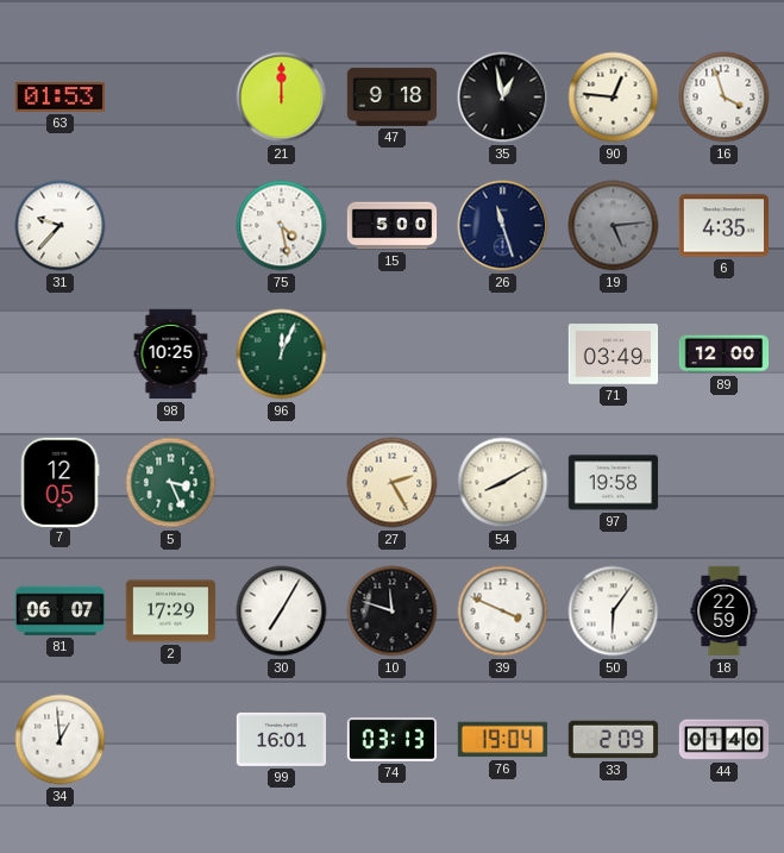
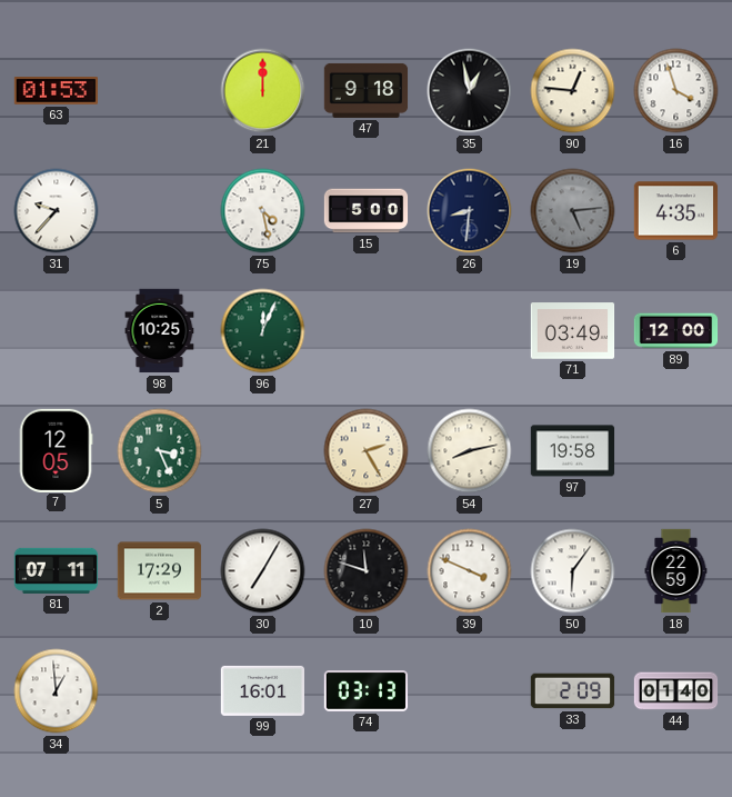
26: 11:27 -> 8:31 (470, 211)
54: 8:10 -> 8:13 (470, 451)
81: 06:07 -> 07:11 (57, 570)
76: 19:04 -> none (502, 740)
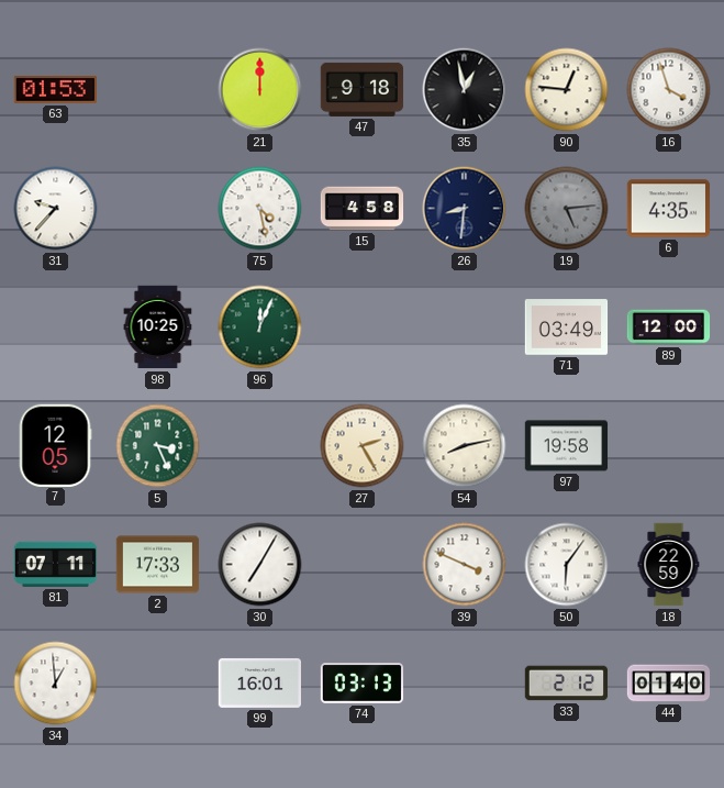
15: 5:00 -> 4:58 (363, 209)
2: 17:29 -> 17:33 (158, 565)
10: 11:48 -> none (367, 571)
33: 2:09 -> 2:12 (567, 684)
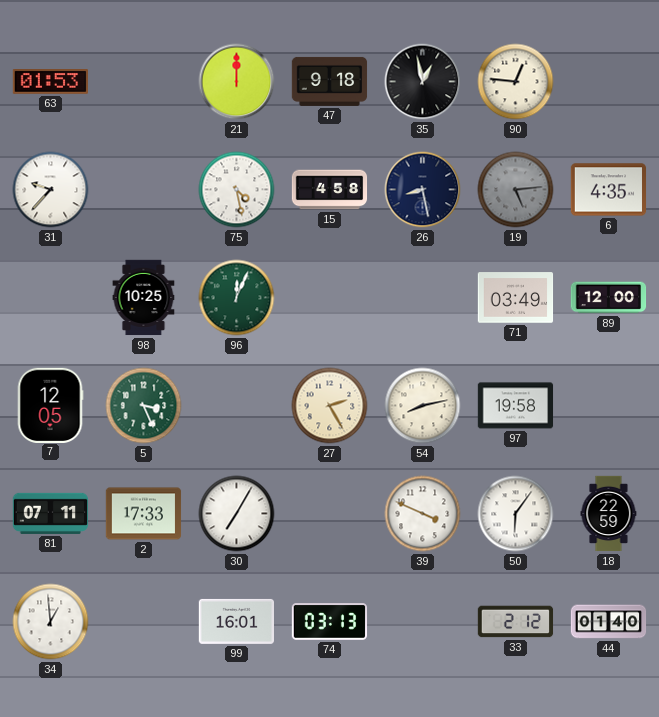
16: 3:57 -> none (669, 90)
26: 8:31 -> 8:28 (423, 190)
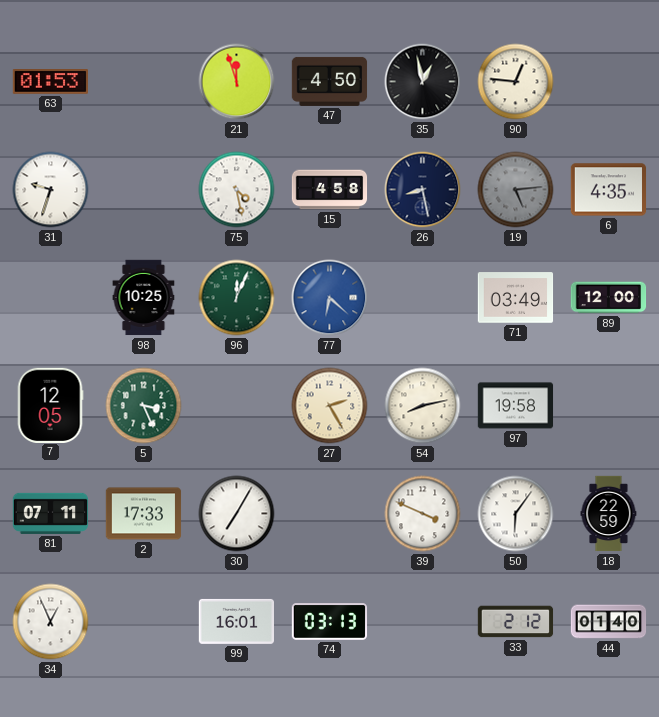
21: 12:00 -> 11:57 (237, 82)
47: 9:18 -> 4:50 (330, 81)
31: 9:37 -> 9:33 (51, 190)
77: none -> 6:22 (330, 298)
34: 12:59 -> 12:56 (51, 622)
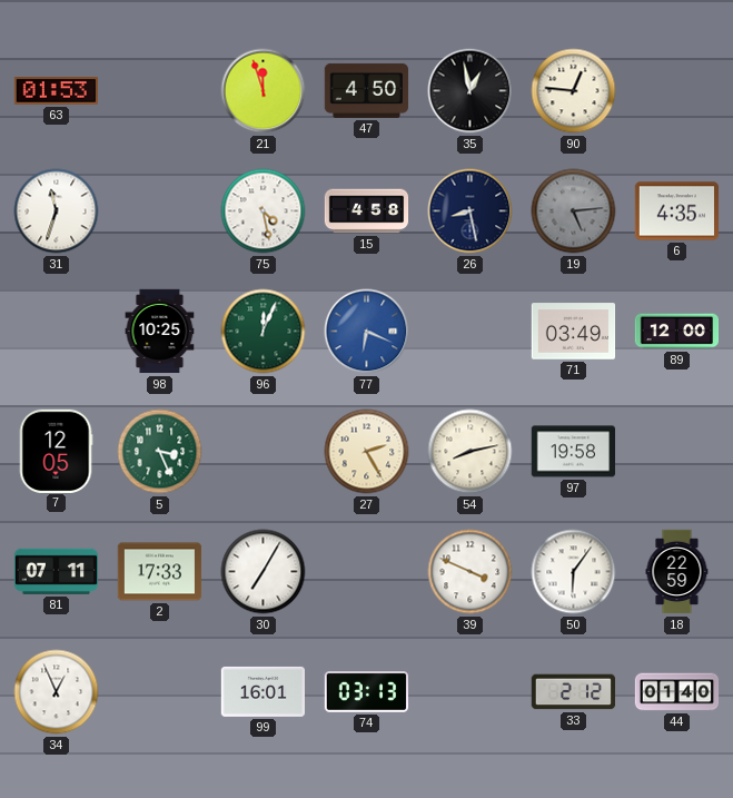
31: 9:33 -> 11:33 (57, 211)
77: 6:22 -> 6:19 (367, 332)
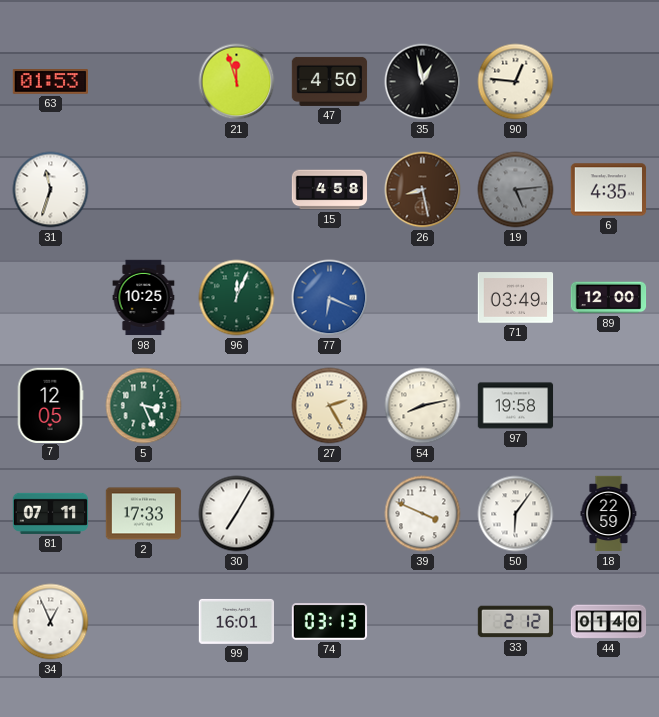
75: 4:28 -> none (264, 211)
26 dial: navy -> brown (423, 190)
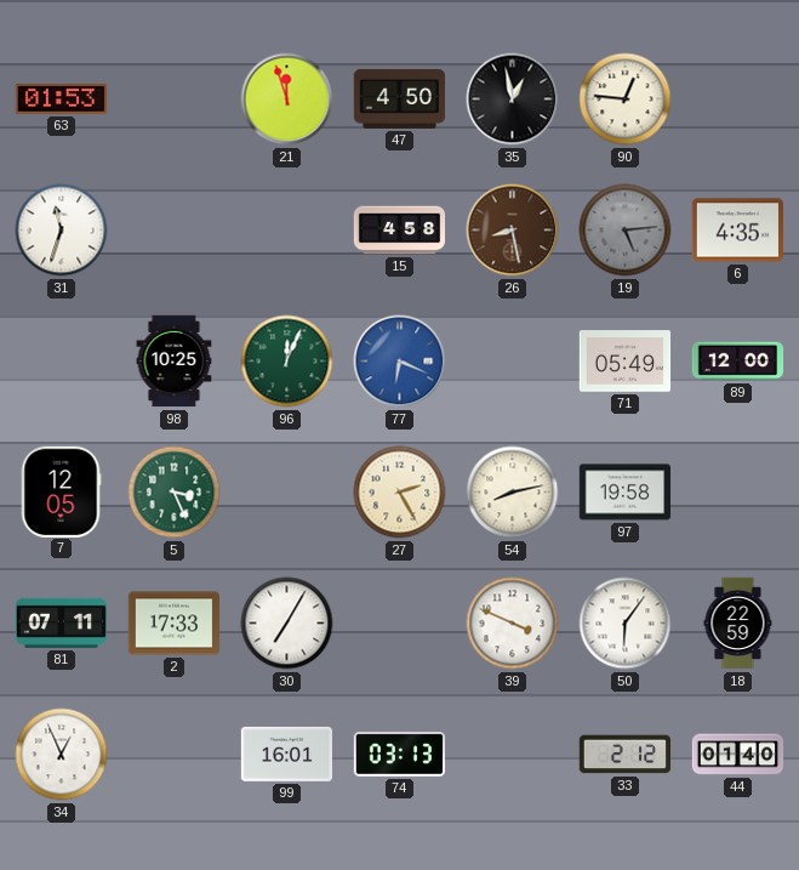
71: 03:49 -> 05:49 (626, 362)
